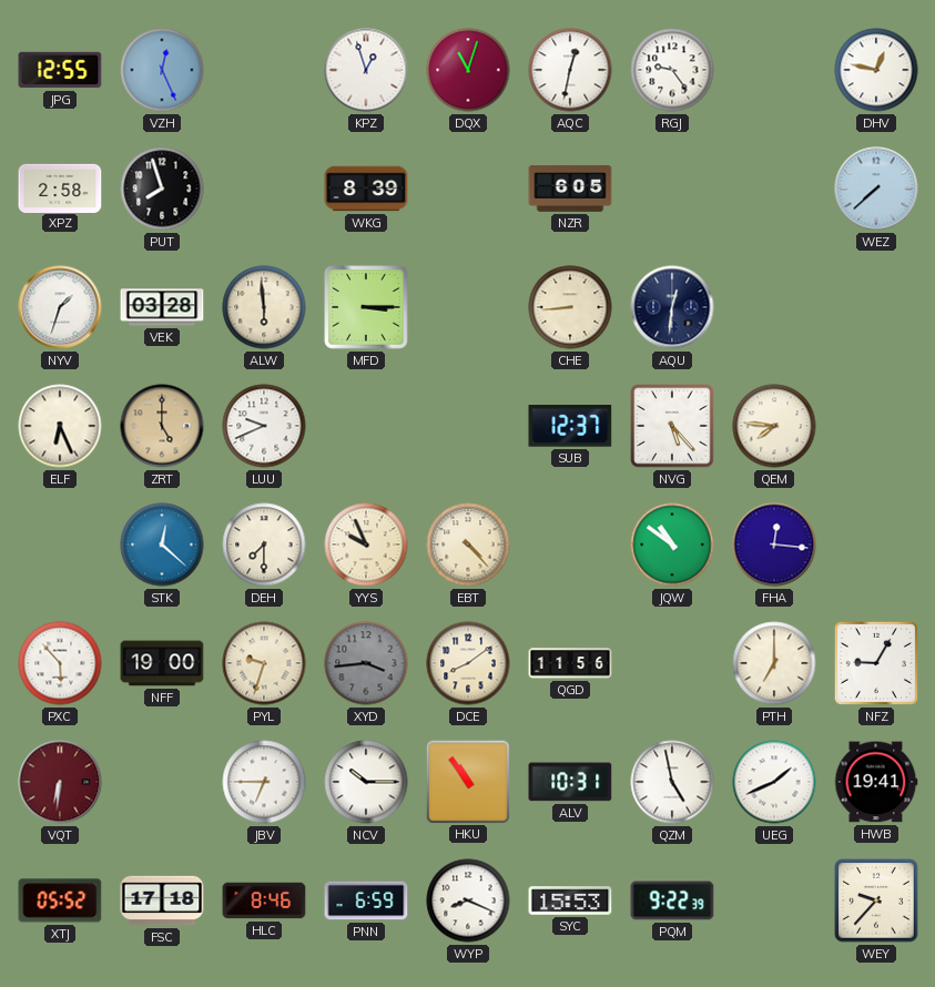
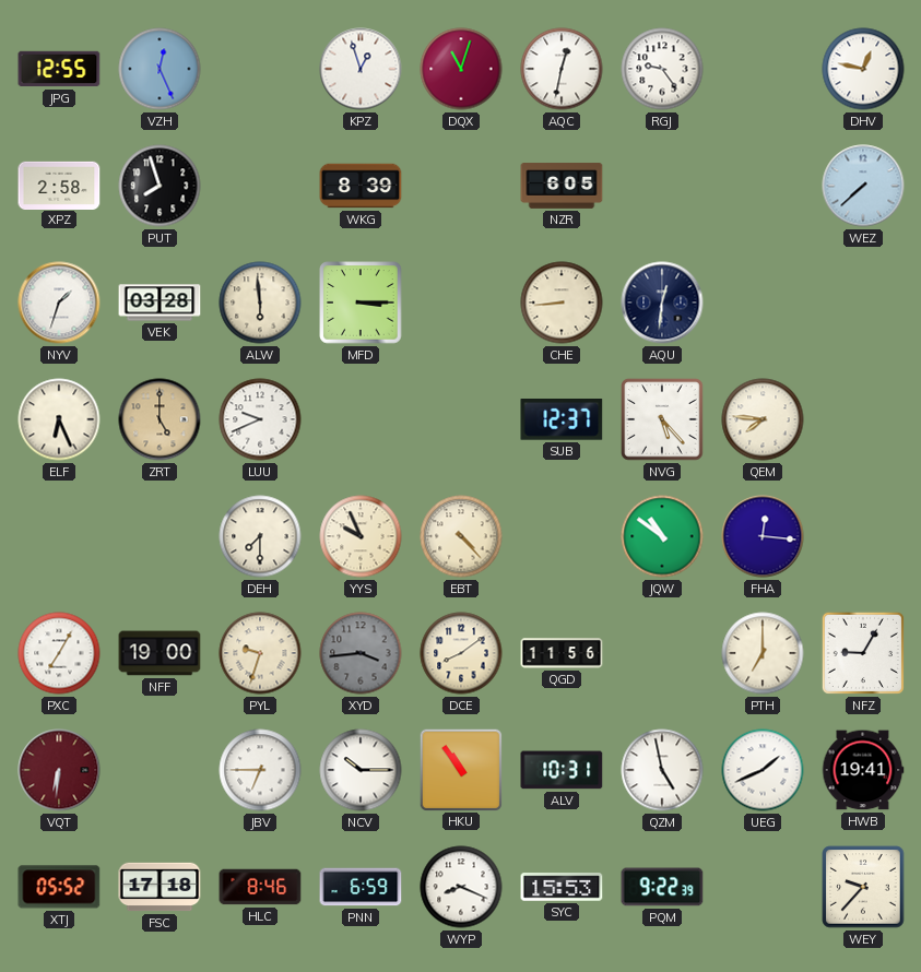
STK: 12:22 -> none (162, 545)
PXC: 5:53 -> 7:05 (59, 653)
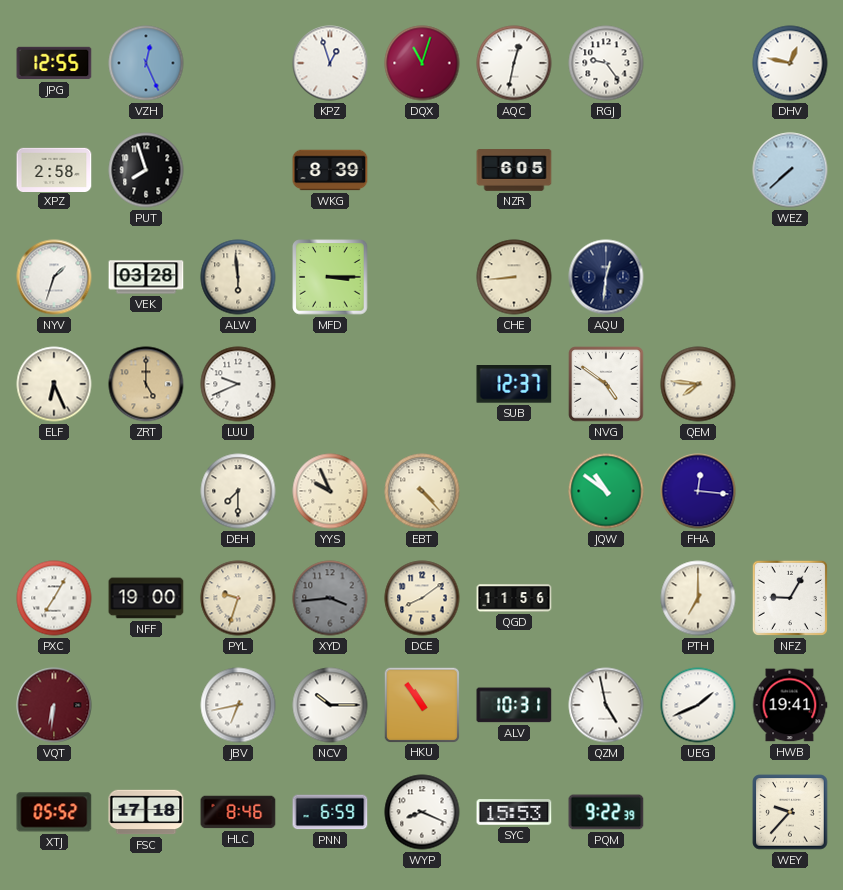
NVG: 5:23 -> 4:51 (606, 384)
JBV: 6:45 -> 6:43 (238, 705)
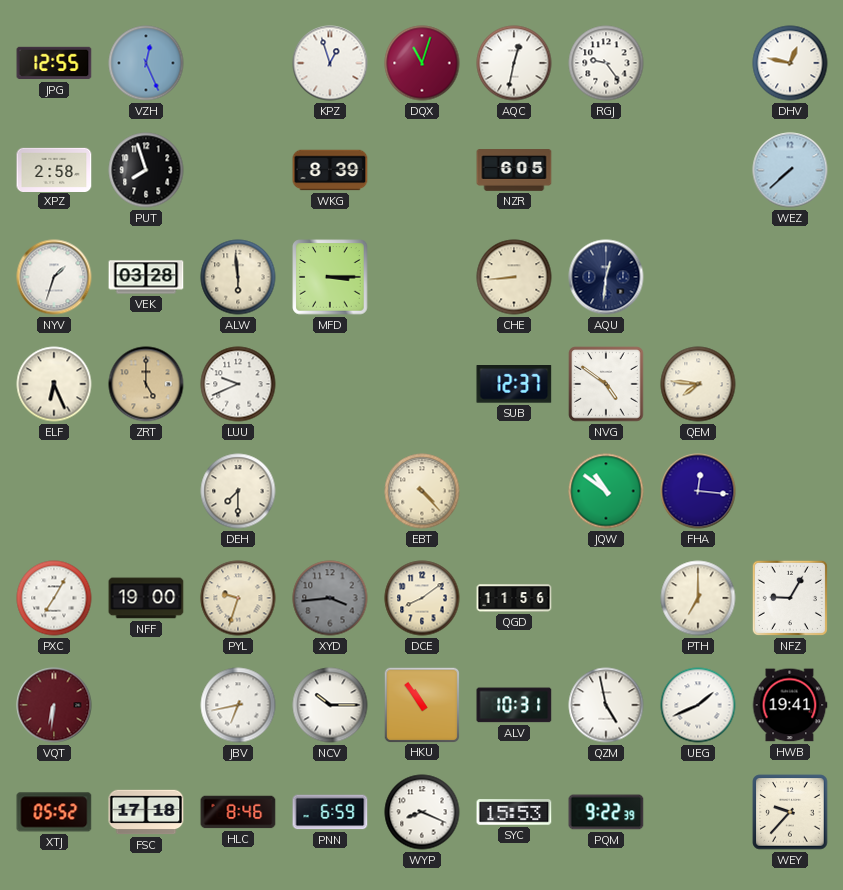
YYS: 9:56 -> none (330, 491)
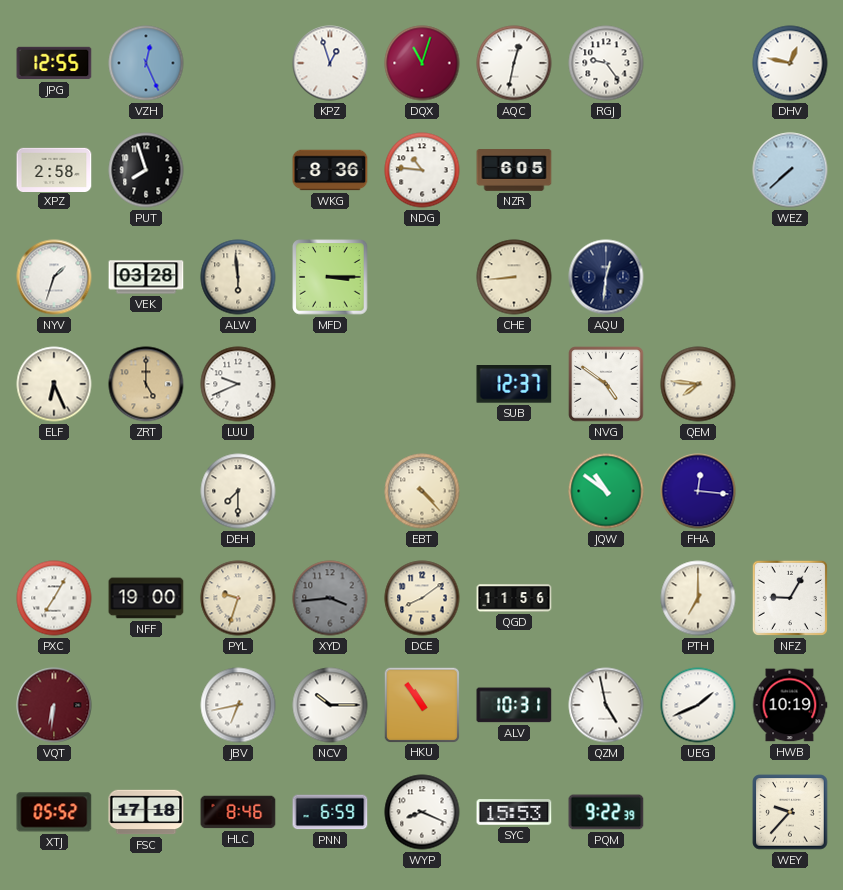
WKG: 8:39 -> 8:36 (330, 170)
NDG: none -> 10:46 (422, 170)
HWB: 19:41 -> 10:19 (790, 705)
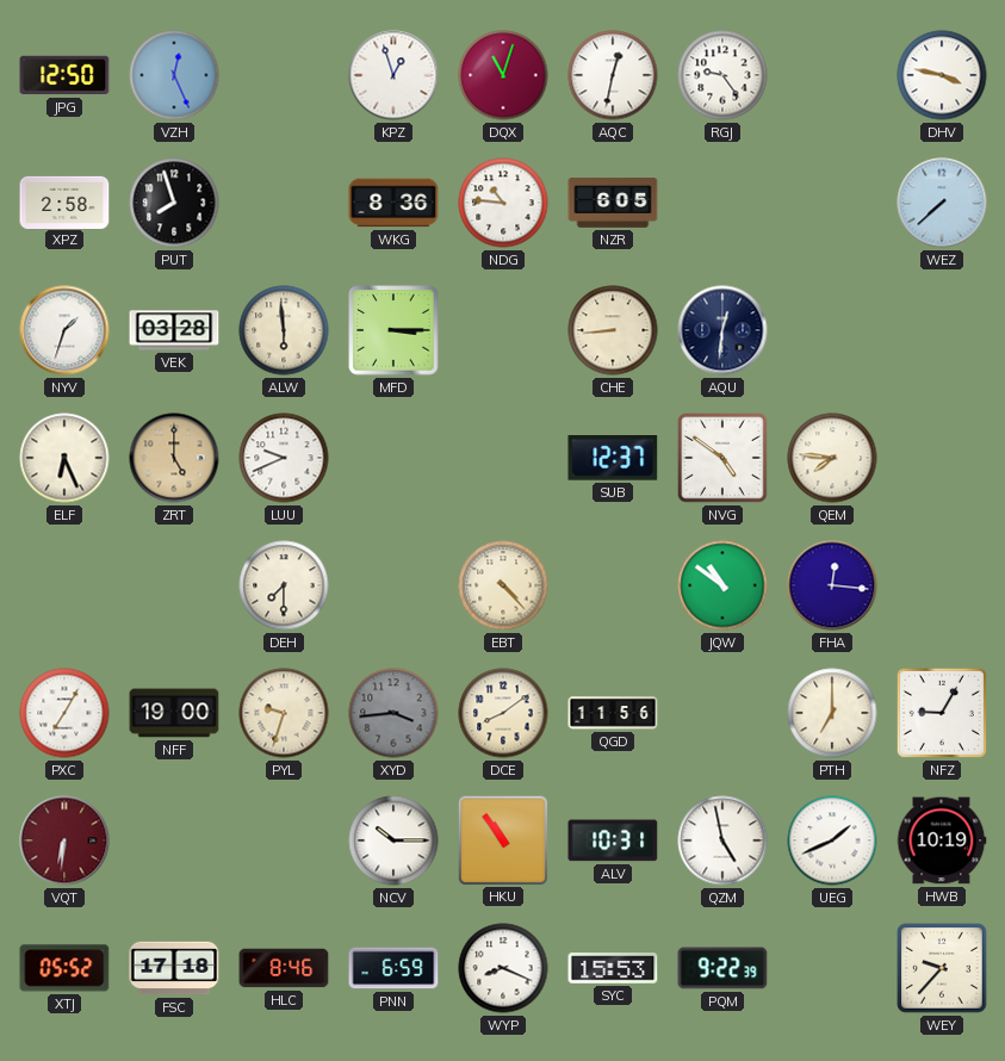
JPG: 12:55 -> 12:50 (64, 75)
DHV: 12:47 -> 3:47 (942, 75)
JBV: 6:43 -> none (238, 705)
